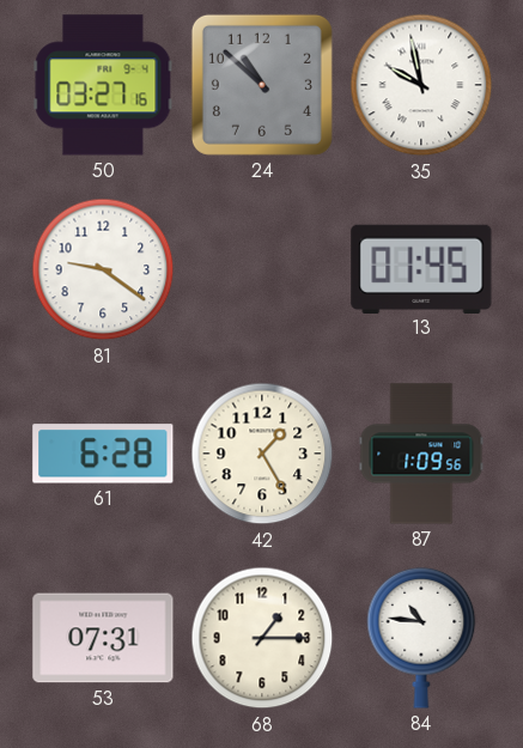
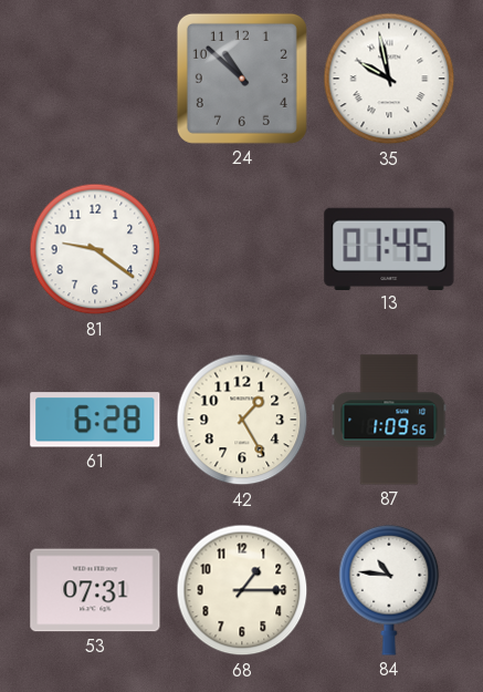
50: 03:27 -> none (103, 85)
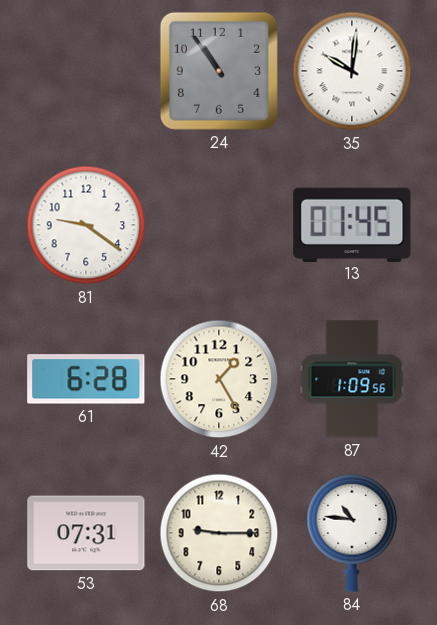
24: 10:52 -> 10:54 (219, 71)
35: 9:58 -> 10:01 (352, 71)
68: 1:15 -> 9:15 (219, 533)
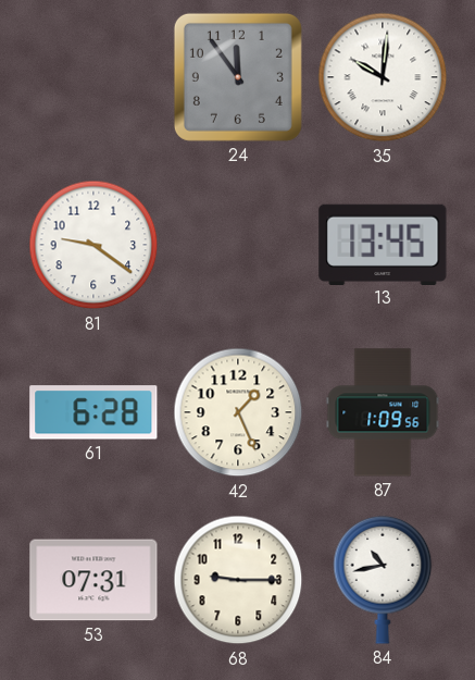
24: 10:54 -> 11:54 (238, 77)
13: 01:45 -> 13:45 (383, 244)
42: 1:25 -> 1:26 (238, 412)
84: 10:46 -> 10:43 (383, 580)
